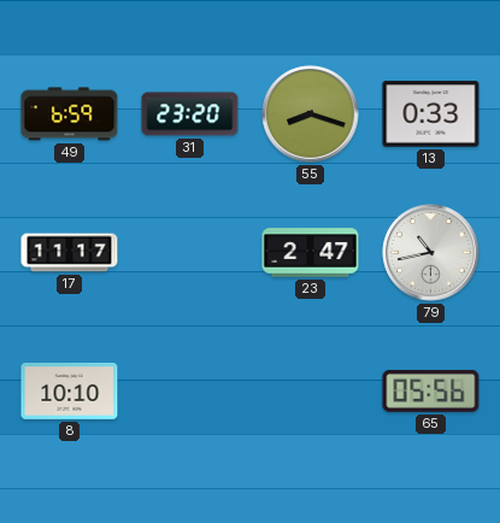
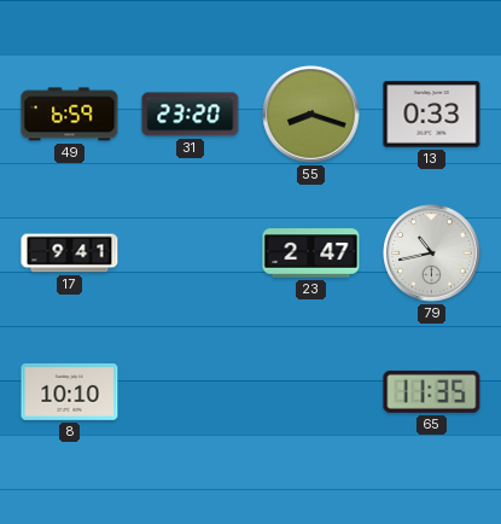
17: 11:17 -> 9:41 (70, 254)
65: 05:56 -> 11:35 (432, 392)
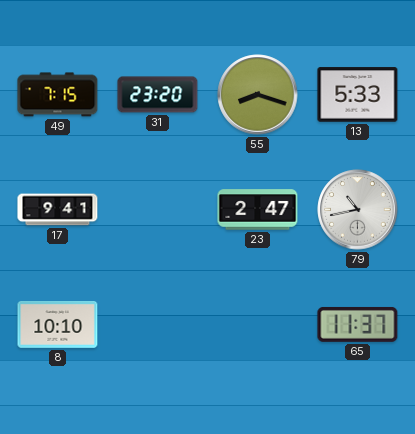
49: 6:59 -> 7:15 (58, 95)
13: 0:33 -> 5:33 (358, 95)
65: 11:35 -> 11:37 (358, 325)
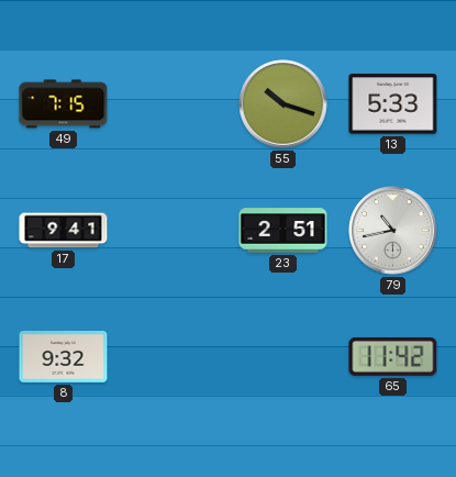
31: 23:20 -> none (158, 95)
55: 8:18 -> 10:18 (283, 104)
23: 2:47 -> 2:51 (283, 231)
8: 10:10 -> 9:32 (64, 357)
65: 11:37 -> 11:42 (393, 357)
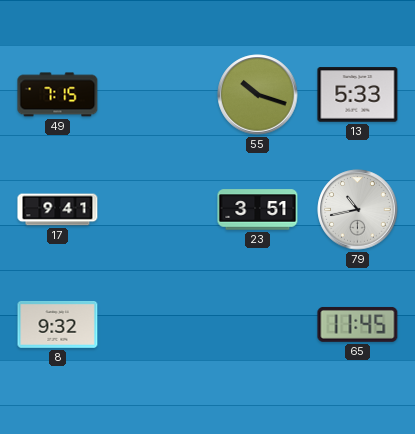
23: 2:51 -> 3:51 (258, 210)
65: 11:42 -> 11:45 (358, 325)
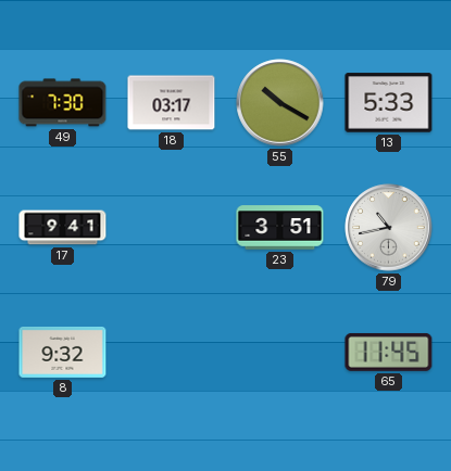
49: 7:15 -> 7:30 (63, 103)
18: none -> 03:17 (172, 103)
55: 10:18 -> 10:20 (280, 103)
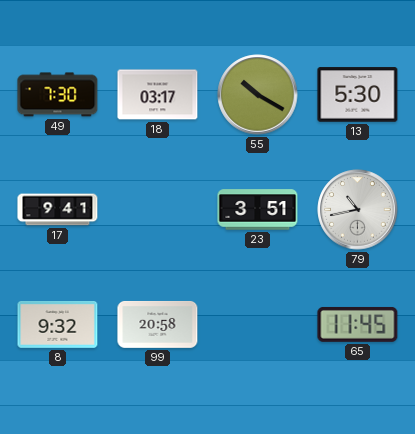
13: 5:33 -> 5:30 (358, 95)
99: none -> 20:58 (158, 324)
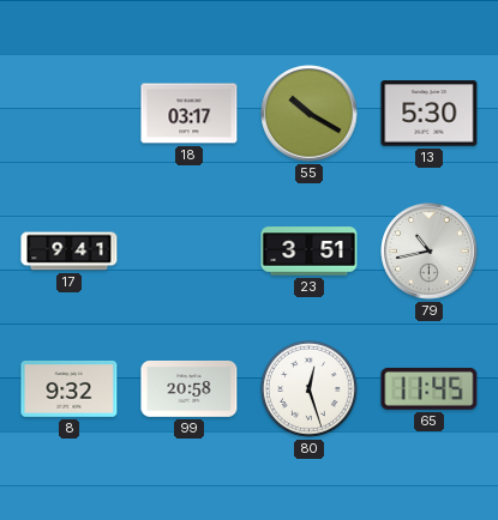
49: 7:30 -> none (58, 95)
80: none -> 12:27 (308, 388)
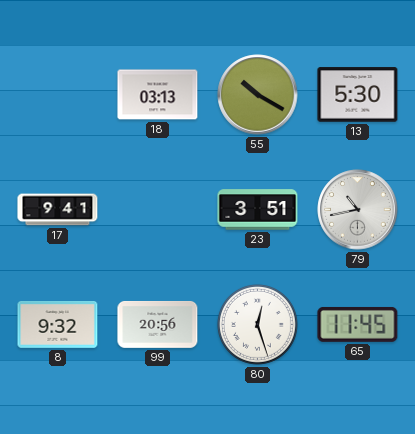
18: 03:17 -> 03:13 (158, 95)
99: 20:58 -> 20:56 (158, 324)
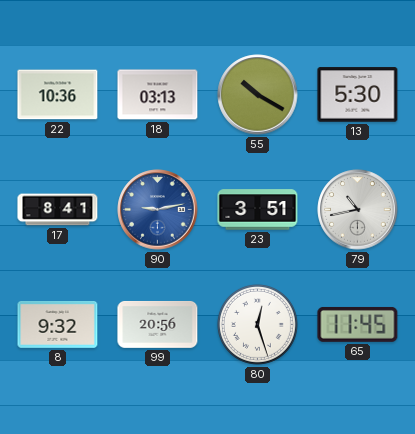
22: none -> 10:36 (58, 95)
17: 9:41 -> 8:41 (58, 210)
90: none -> 9:13 (158, 210)
